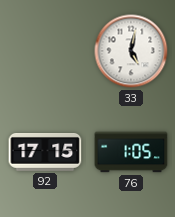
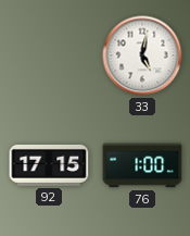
76: 1:05 -> 1:00 (142, 165)
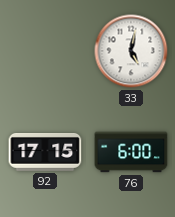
76: 1:00 -> 6:00 (131, 152)
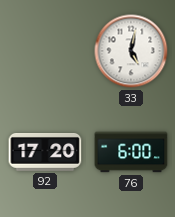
92: 17:15 -> 17:20 (45, 153)
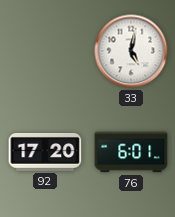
76: 6:00 -> 6:01 (131, 152)
